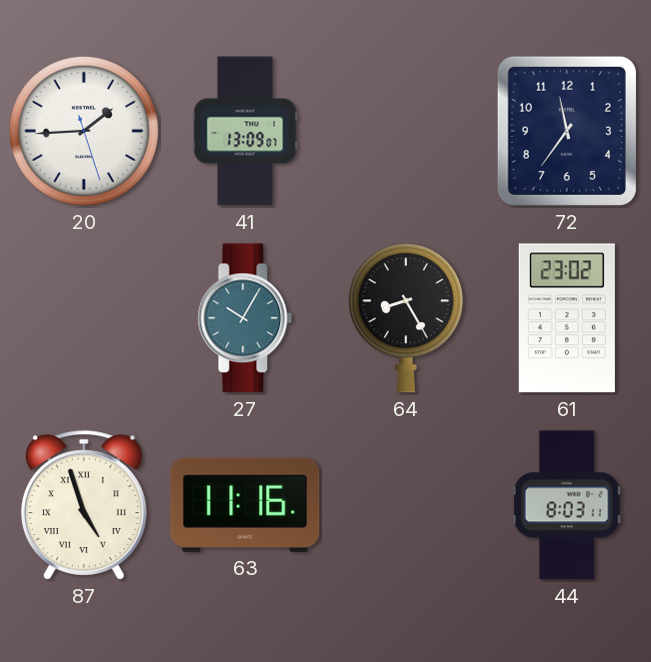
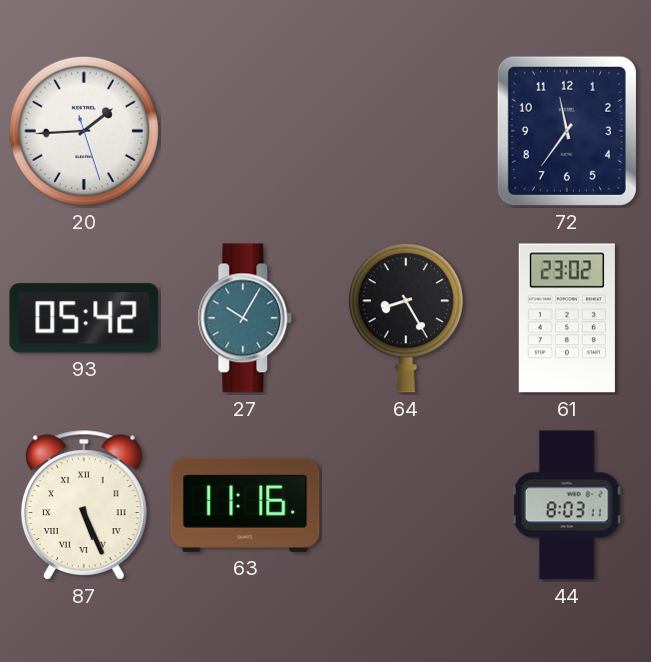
41: 13:09 -> none (245, 131)
93: none -> 05:42 (84, 318)
87: 4:57 -> 5:26 (84, 505)
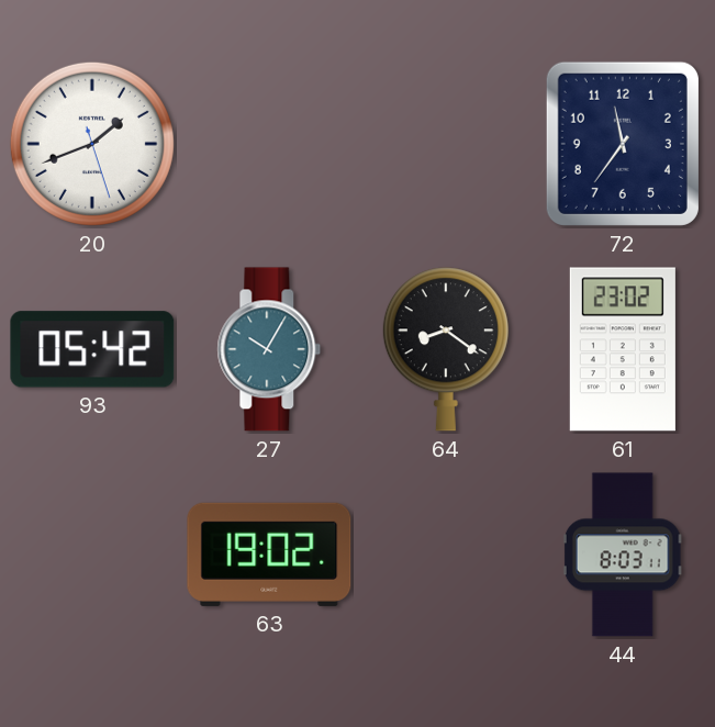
20: 1:44 -> 1:41 (92, 144)
64: 8:25 -> 8:21 (446, 349)
87: 5:26 -> none (84, 505)
63: 11:16 -> 19:02 (269, 555)
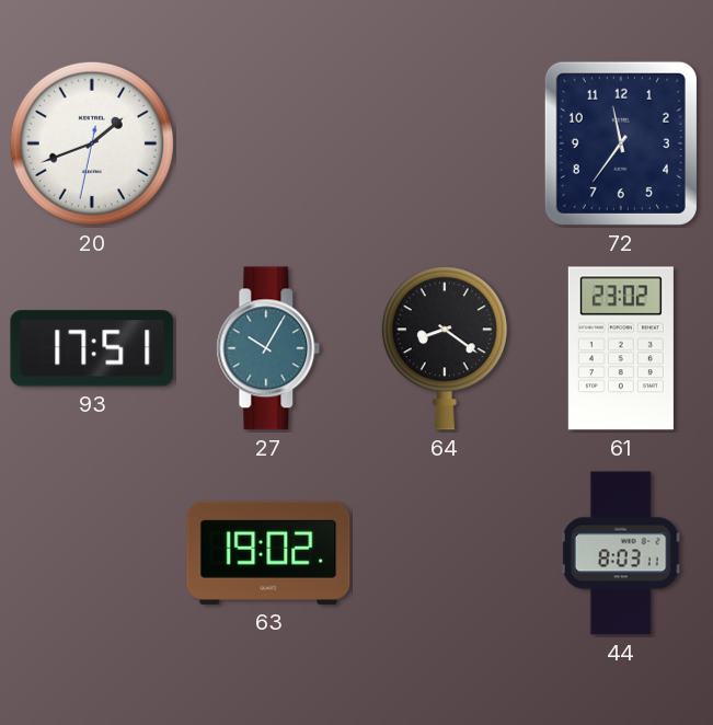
20: 1:41:27 -> 1:41:32 (92, 143)
93: 05:42 -> 17:51 (92, 348)
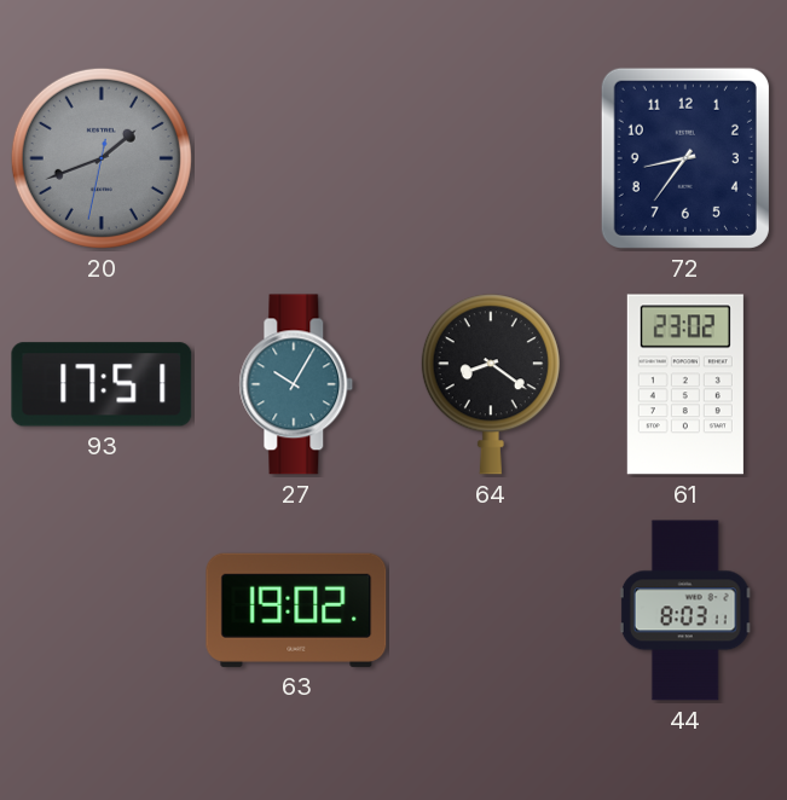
20 dial: white -> grey (102, 158)
72: 11:36 -> 8:36 (685, 158)
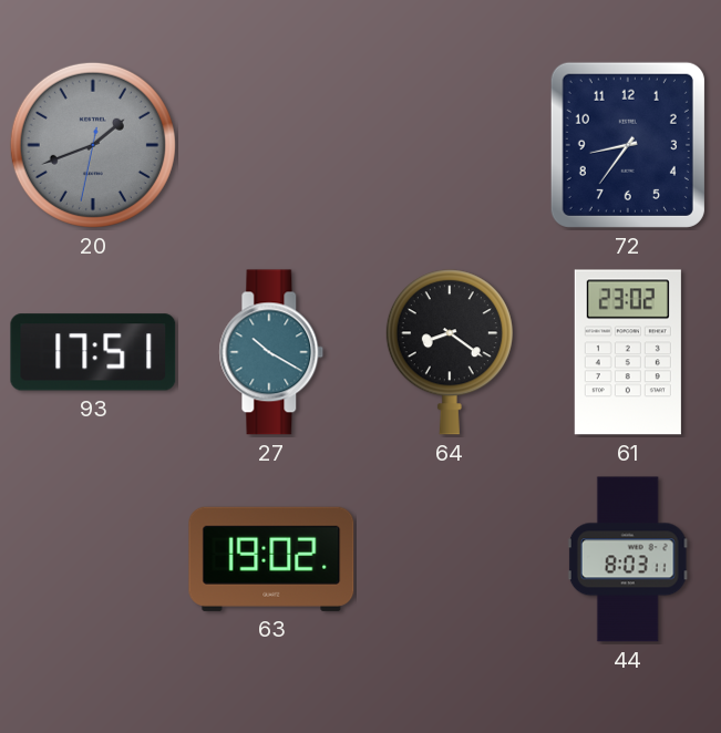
27: 10:05 -> 10:20 (271, 352)
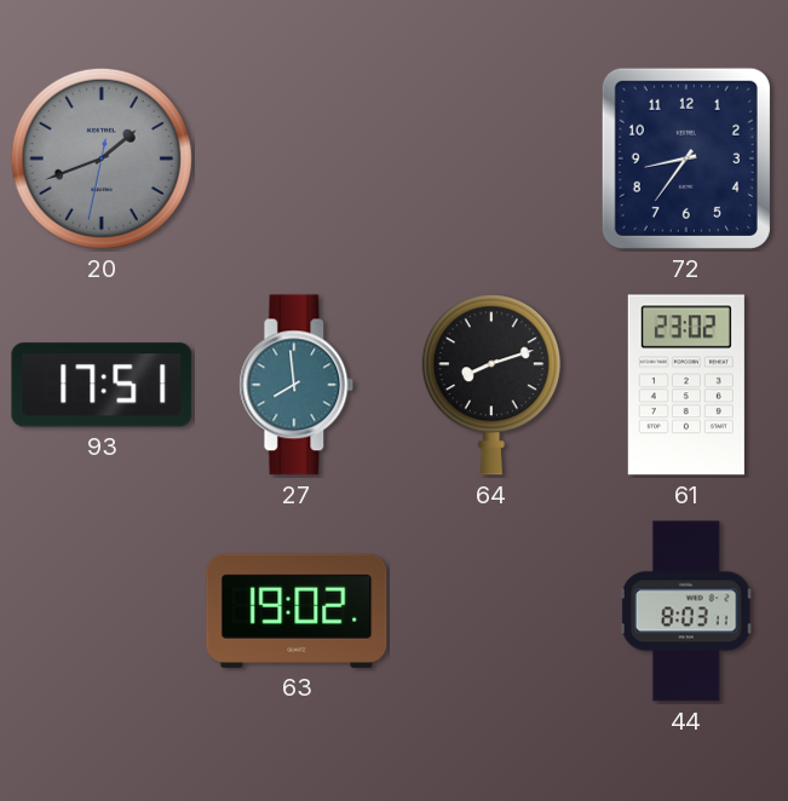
27: 10:20 -> 7:59 (297, 385)
64: 8:21 -> 8:12 (491, 385)
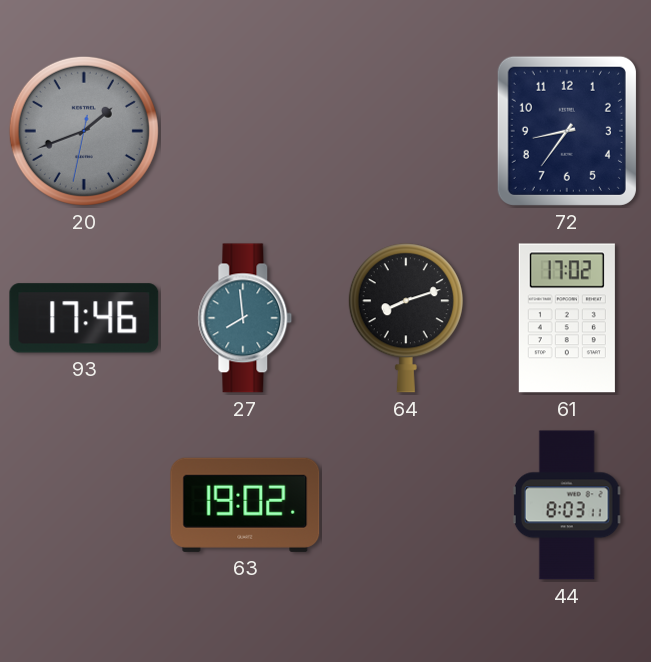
93: 17:51 -> 17:46 (84, 318)
61: 23:02 -> 17:02 (567, 318)
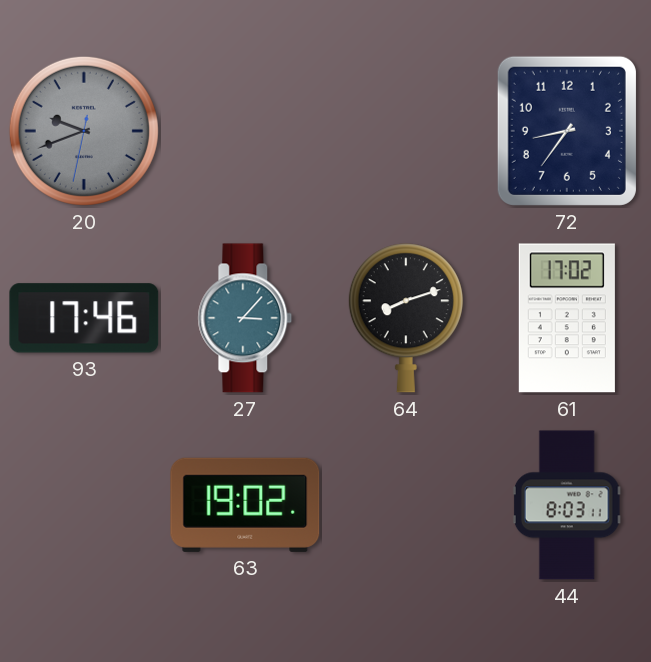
20: 1:41 -> 9:41 (84, 131)
27: 7:59 -> 3:07 (245, 318)
